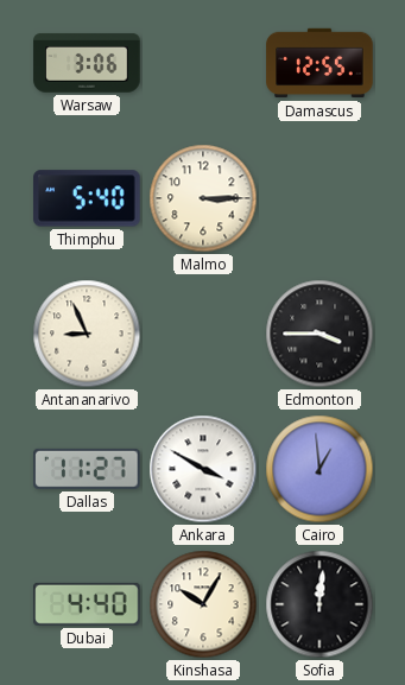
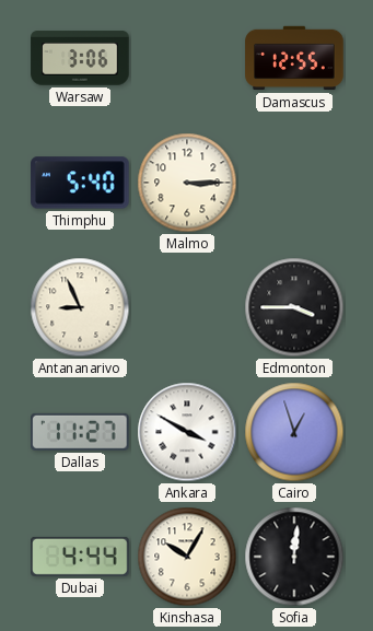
Cairo: 12:59 -> 12:57 (294, 432)
Dubai: 4:40 -> 4:44 (80, 557)
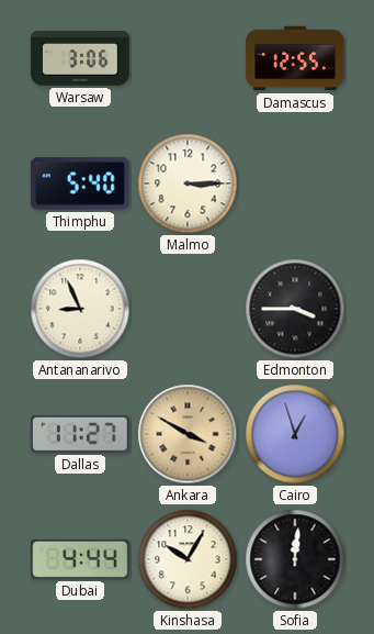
Ankara dial: white -> champagne (188, 434)
